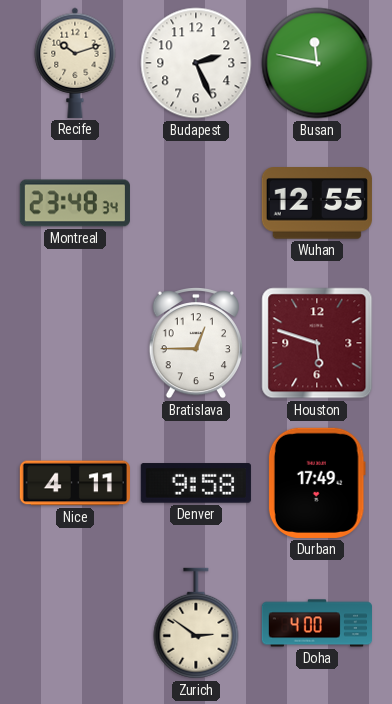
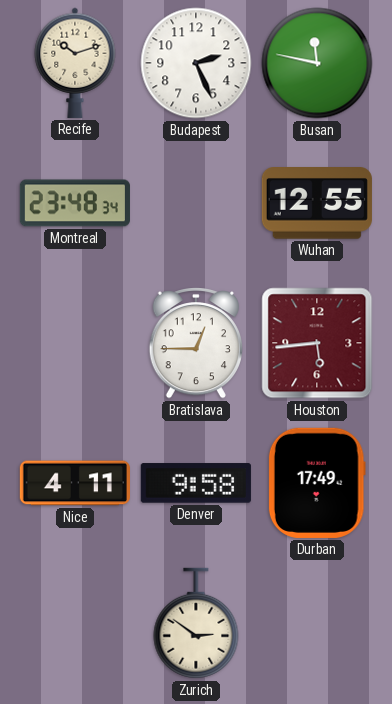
Houston: 5:48 -> 5:44 (317, 343)
Doha: 4:00 -> none (316, 623)
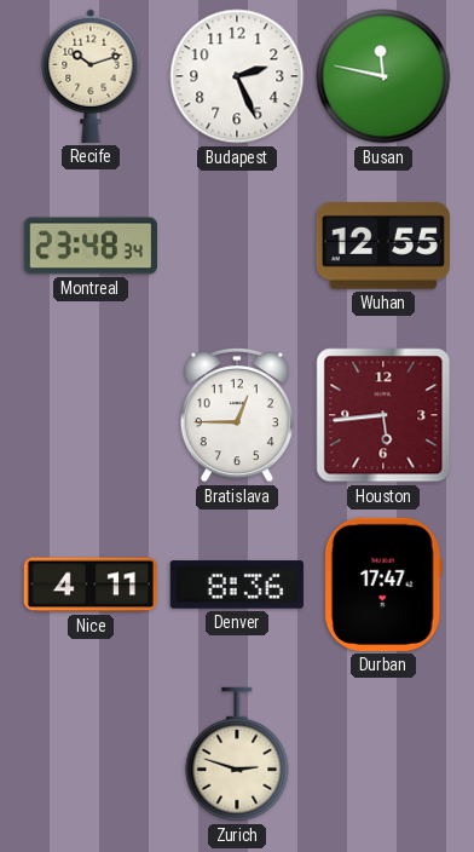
Denver: 9:58 -> 8:36 (237, 585)
Durban: 17:49 -> 17:47 (383, 585)
Zurich: 2:51 -> 2:48 (237, 754)
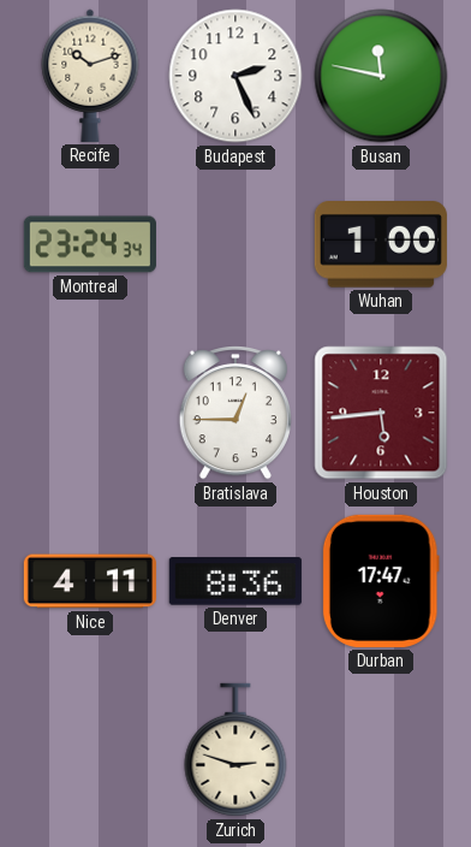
Montreal: 23:48 -> 23:24 (90, 244)
Wuhan: 12:55 -> 1:00 (381, 245)
